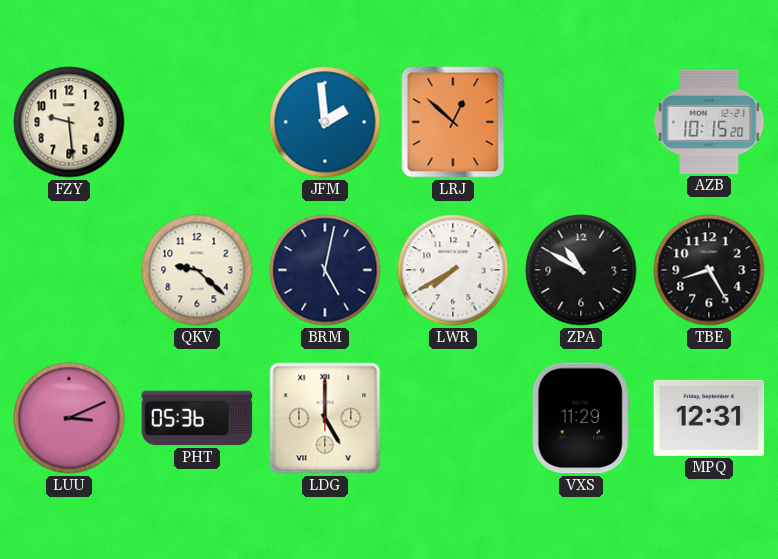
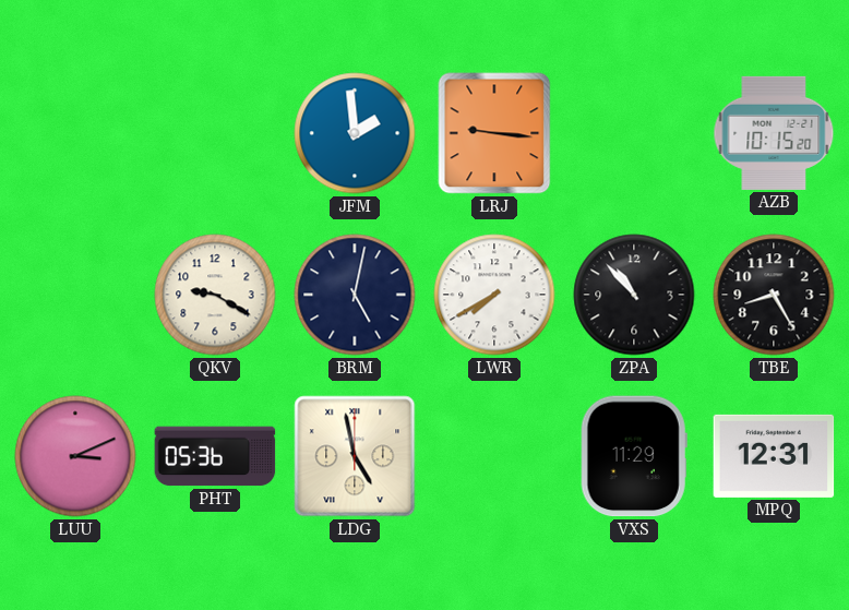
FZY: 9:29 -> none (69, 122)
LRJ: 12:52 -> 9:16 (494, 133)
QKV: 9:22 -> 9:20 (215, 295)
ZPA: 10:50 -> 10:53 (634, 295)
LDG: 5:00 -> 4:58 (355, 456)
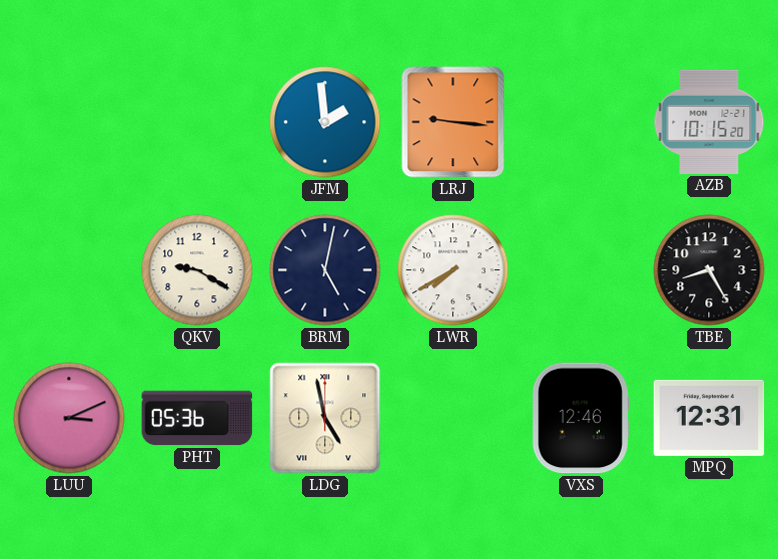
ZPA: 10:53 -> none (634, 295)
VXS: 11:29 -> 12:46 (581, 418)
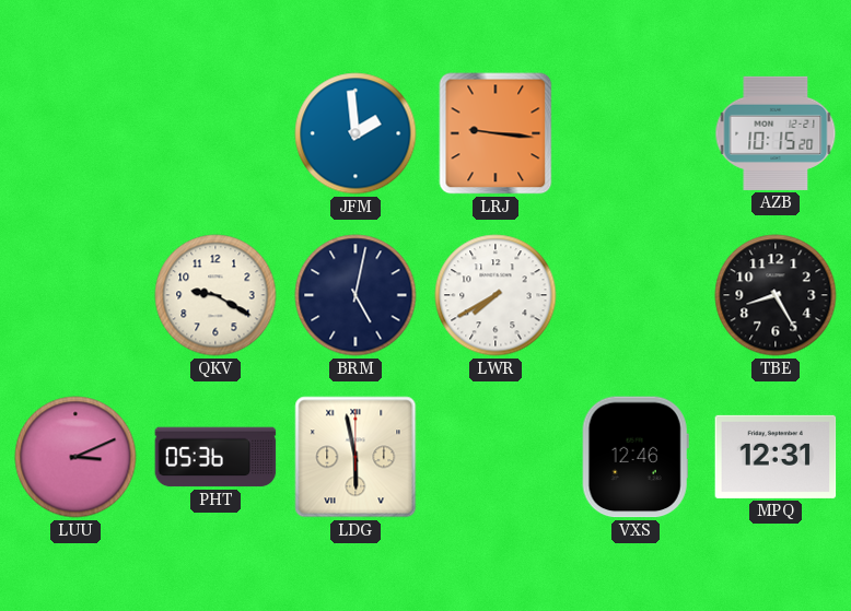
LDG: 4:58 -> 5:58 (355, 457)
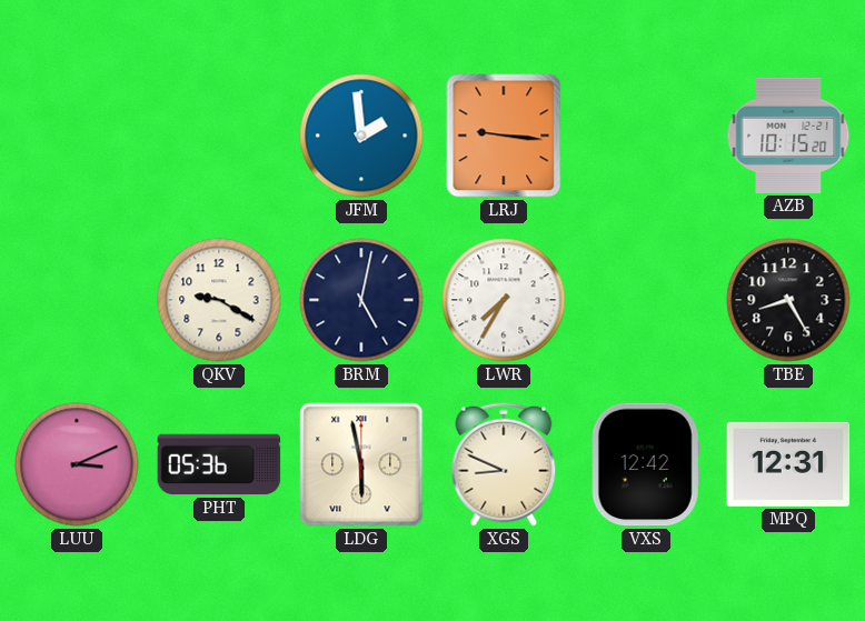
LWR: 7:40 -> 7:35 (504, 300)
XGS: none -> 8:49 (504, 464)
VXS: 12:46 -> 12:42 (646, 464)
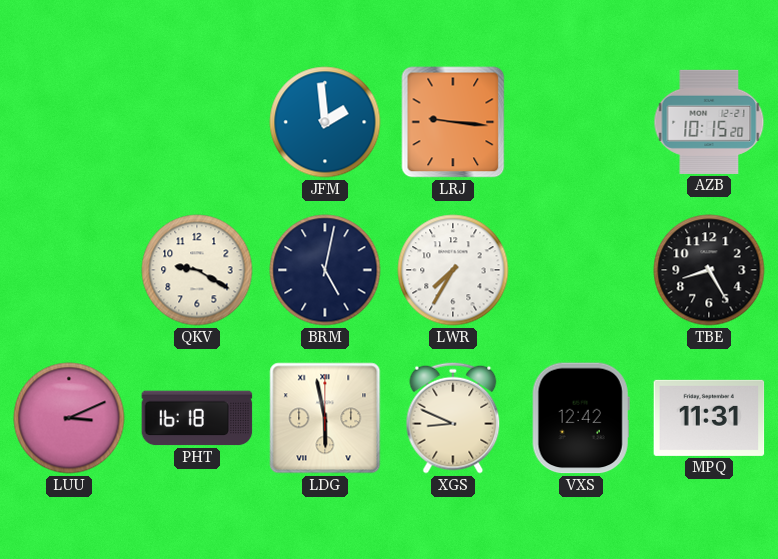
PHT: 05:36 -> 16:18 (197, 418)
MPQ: 12:31 -> 11:31 (709, 418)
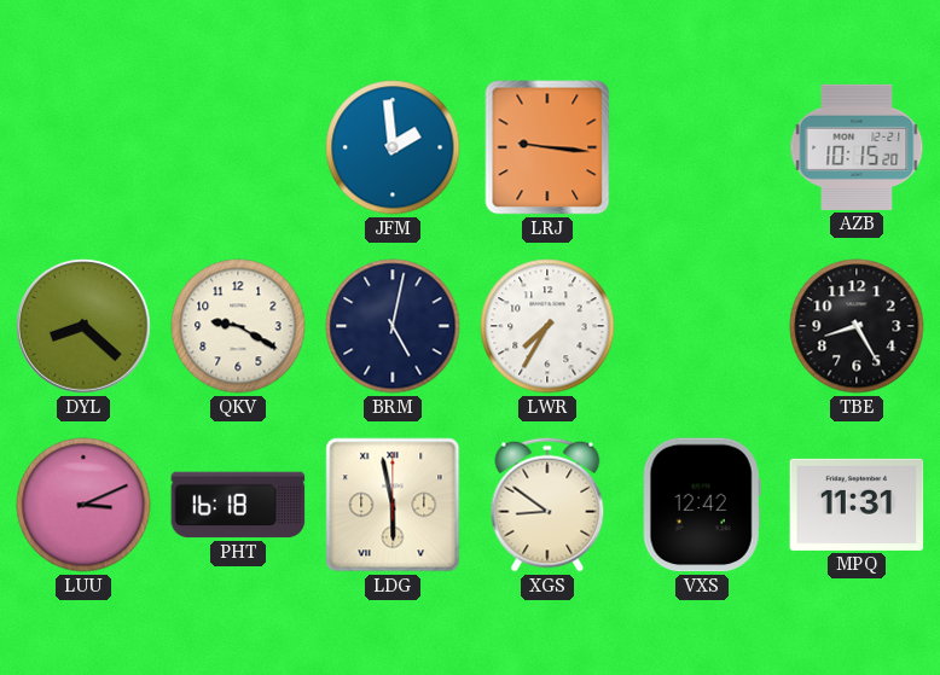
DYL: none -> 8:22 (85, 327)
XGS: 8:49 -> 8:51 (547, 505)
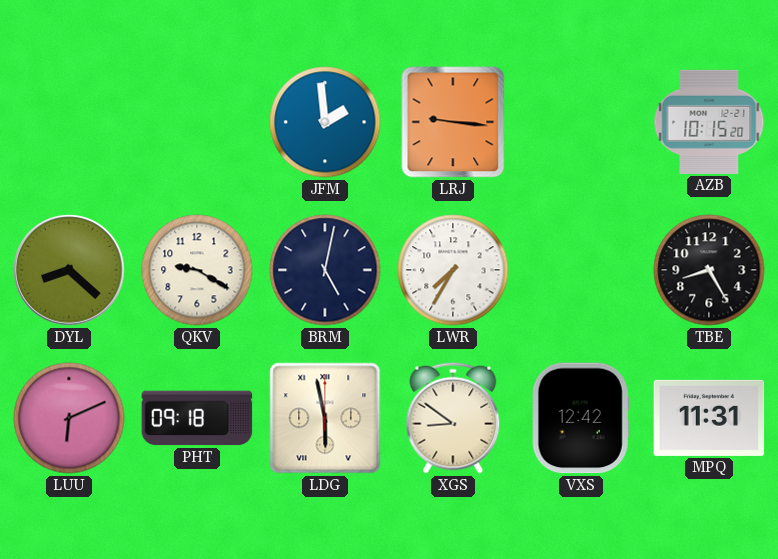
LUU: 3:11 -> 6:11 (69, 418)
PHT: 16:18 -> 09:18 (197, 418)
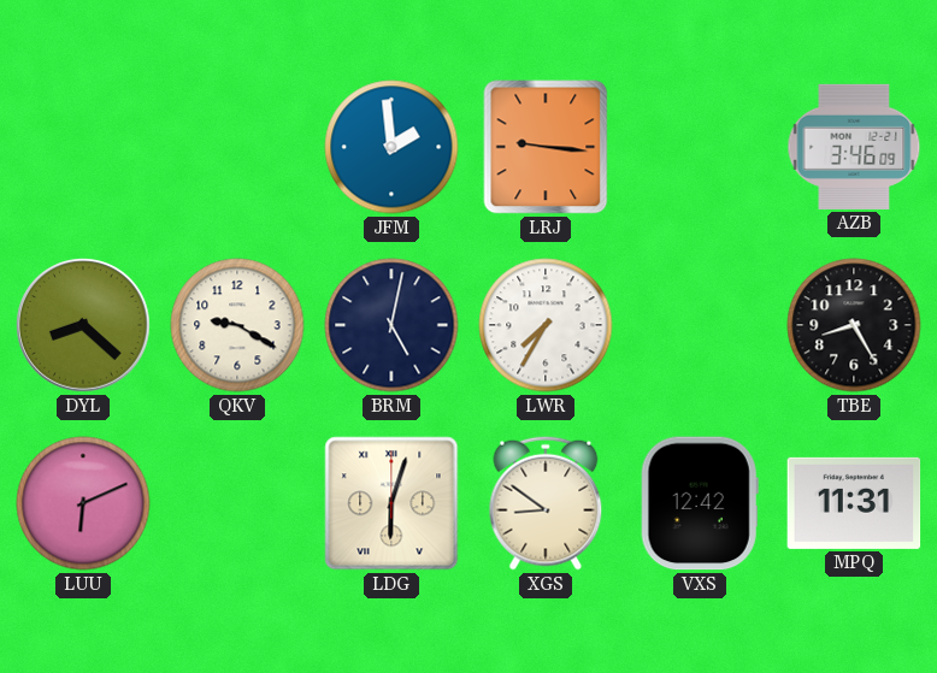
AZB: 10:15 -> 3:46 (854, 147)
PHT: 09:18 -> none (197, 418)
LDG: 5:58 -> 6:03 (391, 503)
